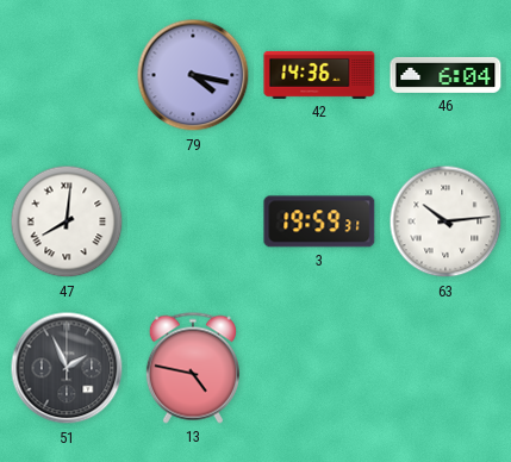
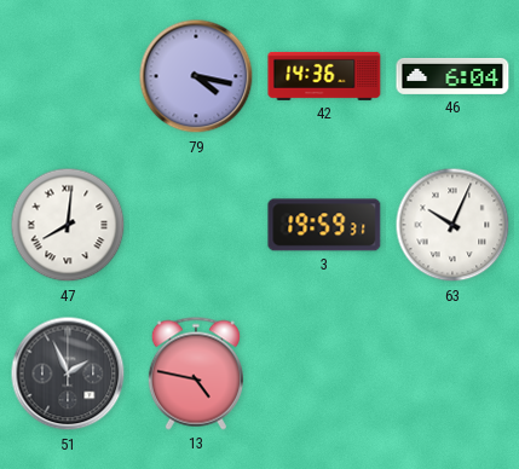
63: 10:14 -> 10:04 (452, 225)
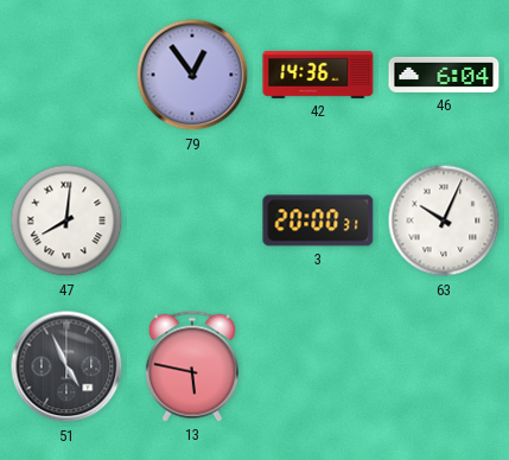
79: 4:17 -> 12:54 (192, 75)
3: 19:59 -> 20:00 (318, 221)
51: 1:56 -> 4:56 (66, 366)
13: 4:47 -> 5:47 (192, 366)
